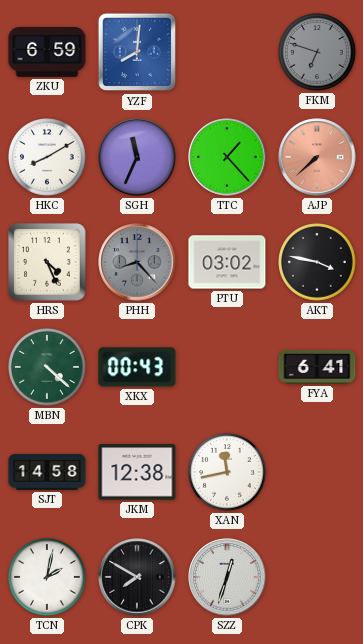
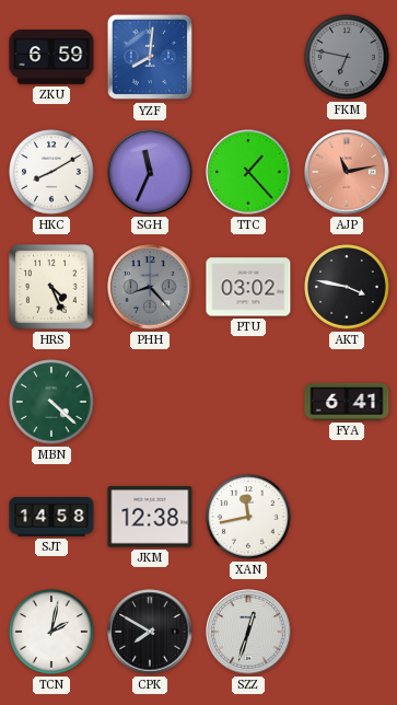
FKM: 6:48 -> 6:47 (348, 58)
AJP: 7:38 -> 11:13 (347, 172)
XKX: 00:43 -> none (137, 367)
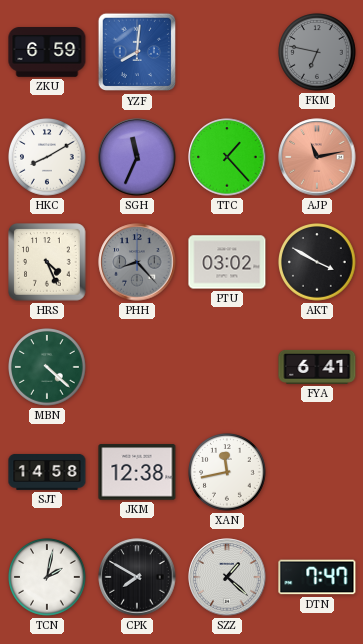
AKT: 3:47 -> 3:50 (318, 263)
SZZ: 12:33 -> 1:22 (227, 577)
DTN: none -> 7:47 (317, 577)
